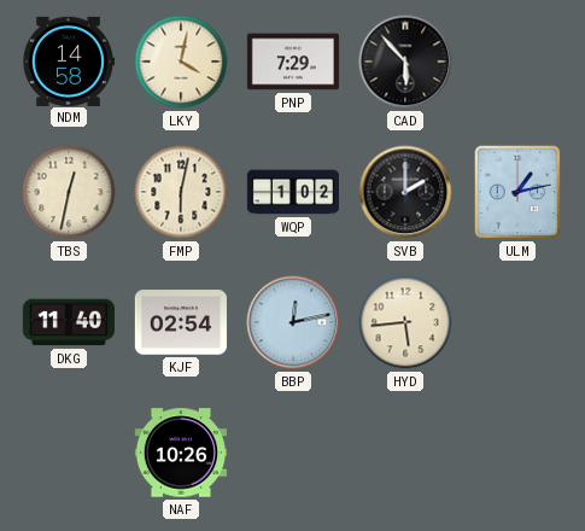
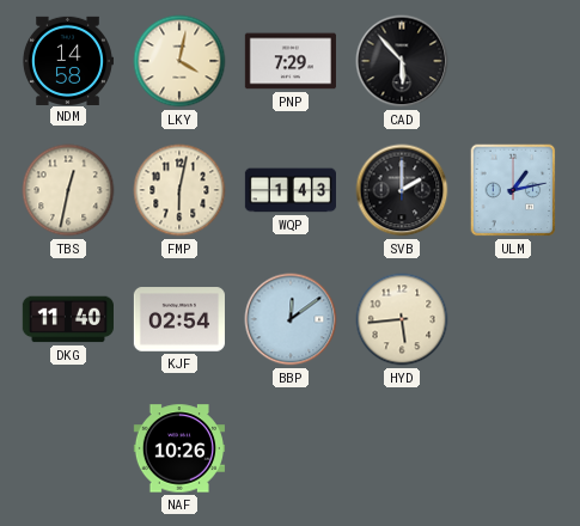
WQP: 1:02 -> 1:43 (289, 190)
BBP: 12:13 -> 12:09 (291, 319)
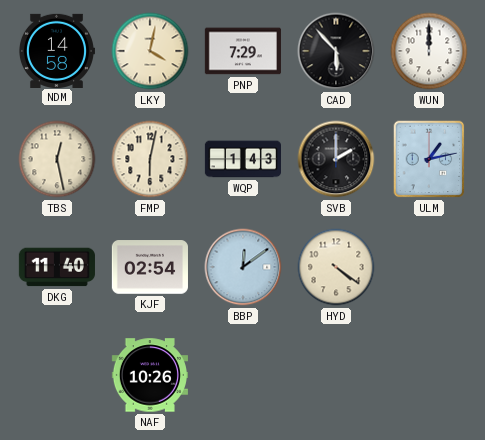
WUN: none -> 12:00 (429, 51)
TBS: 12:32 -> 12:28 (57, 159)
HYD: 5:44 -> 4:21 (336, 267)
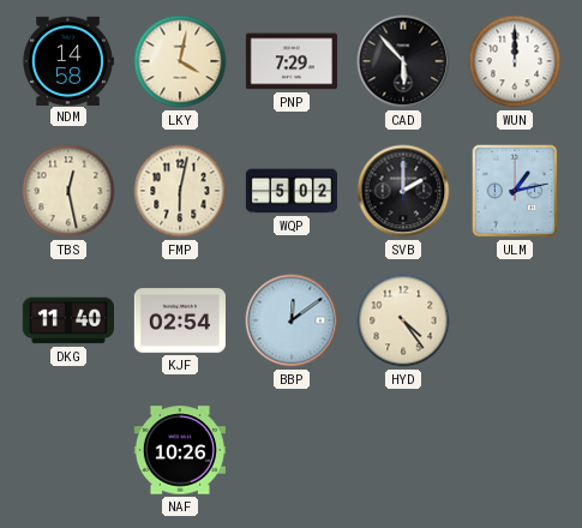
WQP: 1:43 -> 5:02 (290, 191)
HYD: 4:21 -> 4:24 (403, 320)
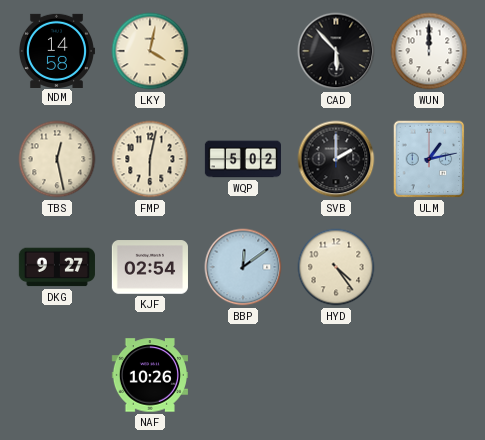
PNP: 7:29 -> none (292, 61)
DKG: 11:40 -> 9:27 (57, 267)
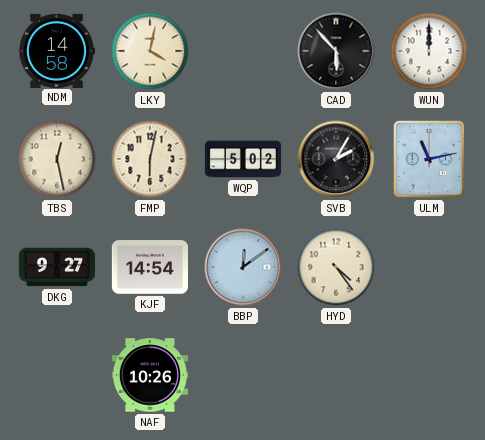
SVB: 2:00 -> 2:05 (336, 159)
ULM: 1:13 -> 11:13 (429, 159)
KJF: 02:54 -> 14:54 (150, 267)
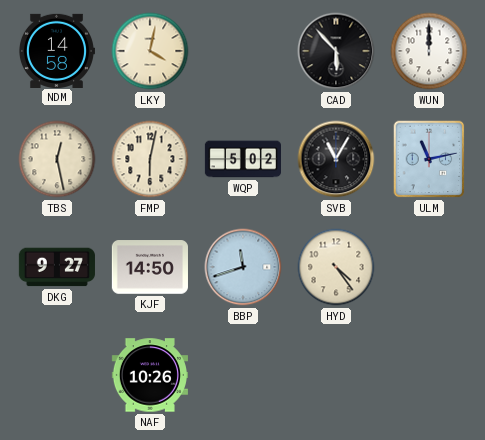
SVB: 2:05 -> 11:05 (336, 159)
KJF: 14:54 -> 14:50 (150, 267)
BBP: 12:09 -> 11:42 (243, 267)
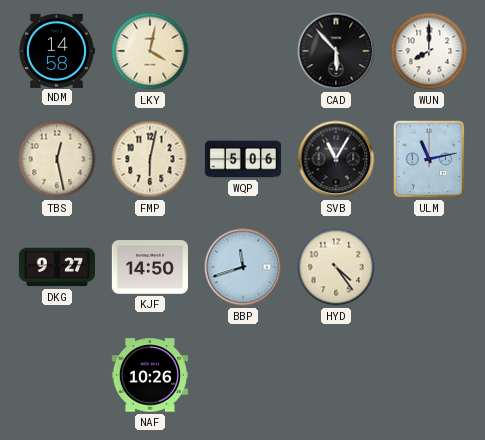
WUN: 12:00 -> 8:00 (429, 51)
WQP: 5:02 -> 5:06 (242, 159)
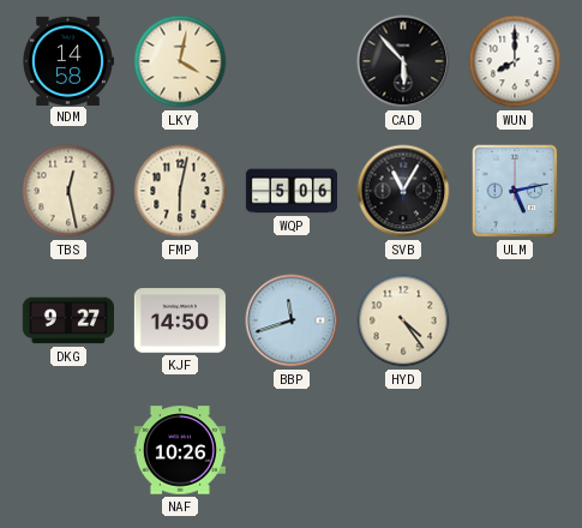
ULM: 11:13 -> 5:13 (515, 191)
